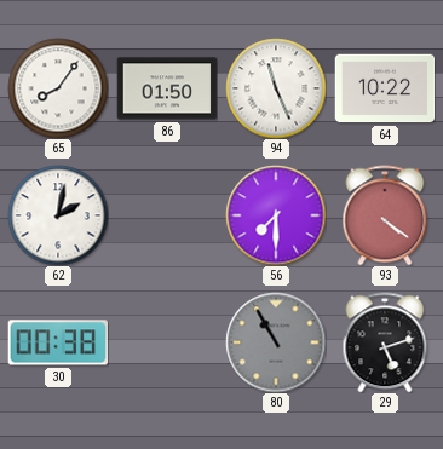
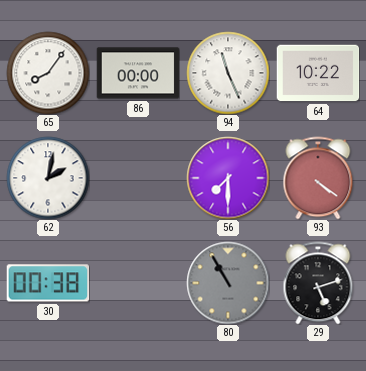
86: 01:50 -> 00:00 (138, 73)
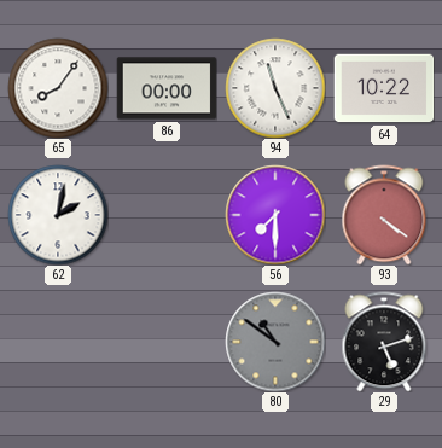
30: 00:38 -> none (48, 283)
80: 10:55 -> 10:51 (275, 342)
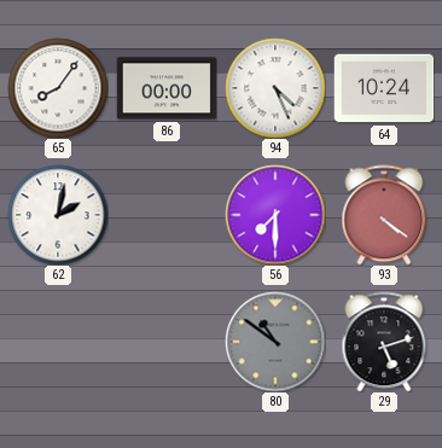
94: 11:26 -> 4:26 (275, 88)
64: 10:22 -> 10:24 (384, 88)
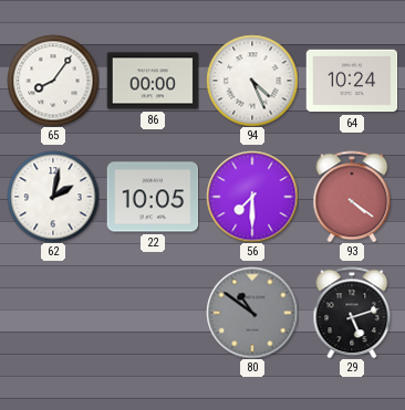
22: none -> 10:05 (153, 197)
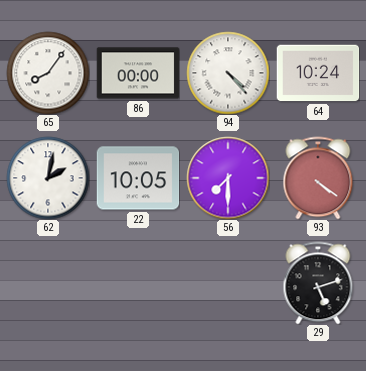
94: 4:26 -> 4:23 (228, 73)
80: 10:51 -> none (252, 313)
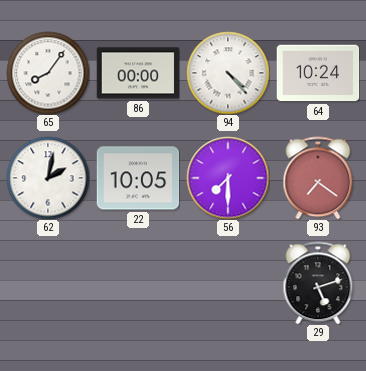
93: 4:21 -> 7:21 (318, 178)
